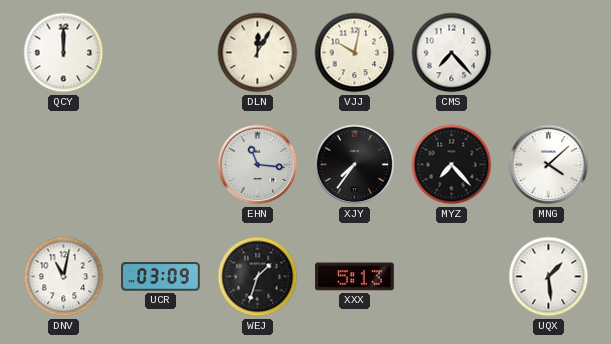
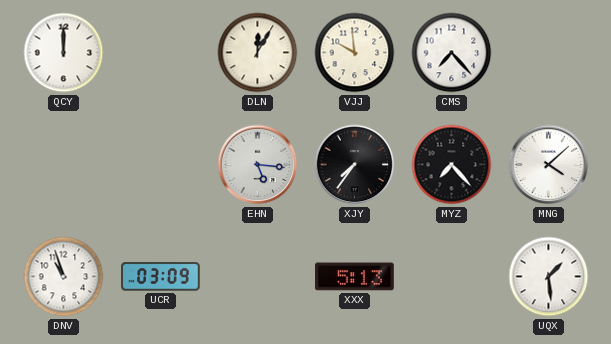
VJJ: 10:02 -> 9:59 (355, 53)
EHN: 11:16 -> 5:16 (258, 165)
DNV: 11:02 -> 10:57 (64, 277)
WEJ: 1:33 -> none (258, 277)
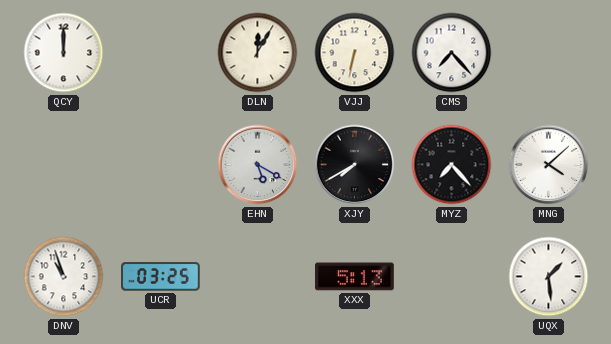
VJJ: 9:59 -> 6:32 (355, 53)
EHN: 5:16 -> 5:20 (258, 165)
XJY: 7:36 -> 7:40 (355, 165)
UCR: 03:09 -> 03:25 (161, 277)
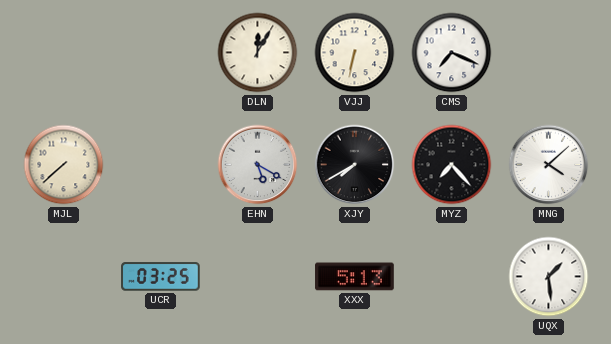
QCY: 12:00 -> none (64, 53)
CMS: 7:23 -> 7:19 (452, 53)
MJL: none -> 7:38 (64, 165)
DNV: 10:57 -> none (64, 277)
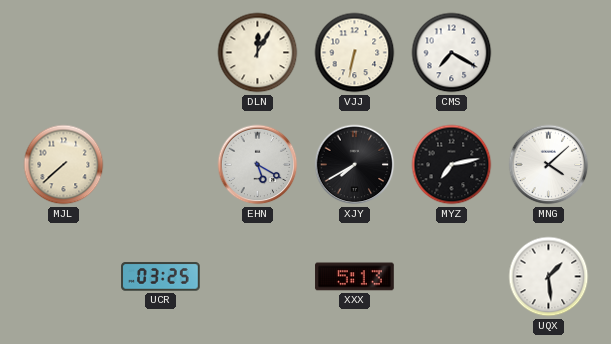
CMS: 7:19 -> 7:20 (452, 53)
MYZ: 7:23 -> 7:13 (452, 165)
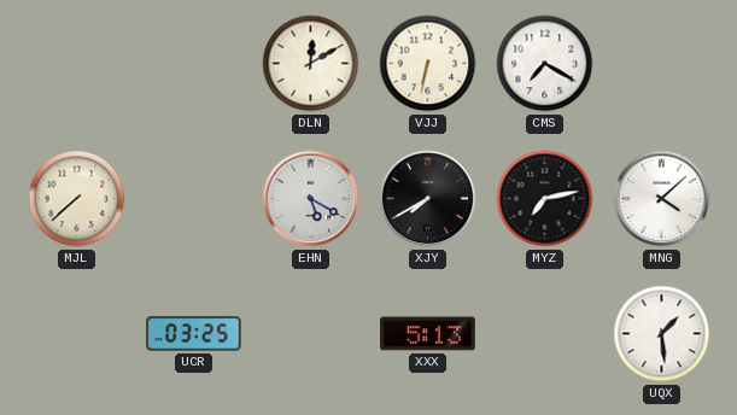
DLN: 12:05 -> 12:10 (311, 64)
